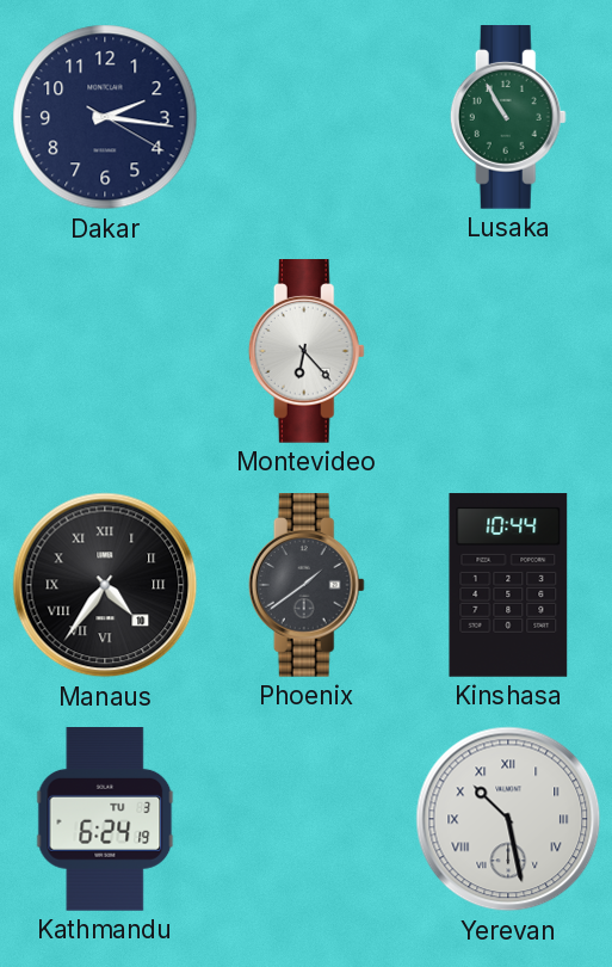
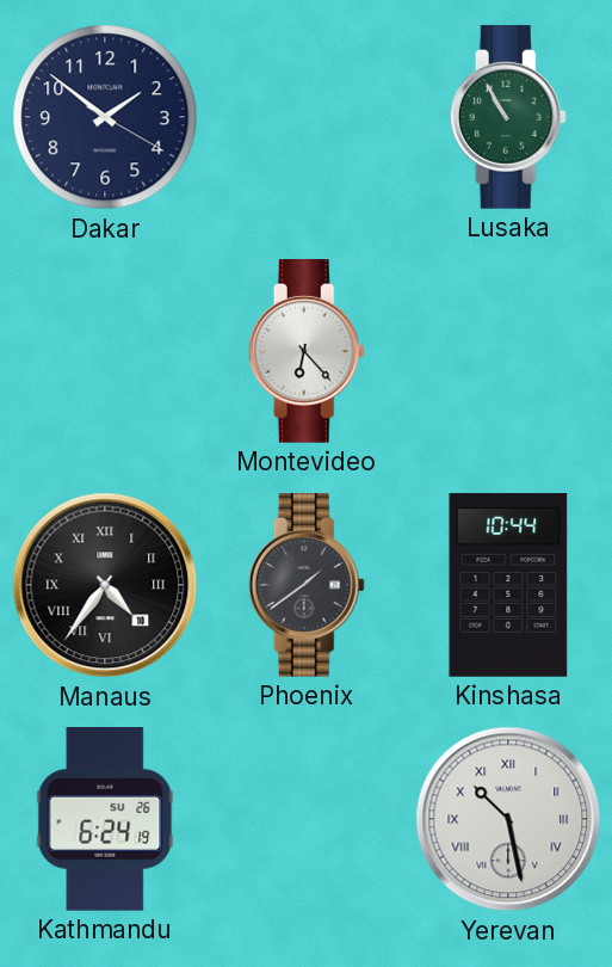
Dakar: 2:16 -> 1:51 (105, 117)
Kathmandu date: TU 3 -> SU 26 (105, 820)
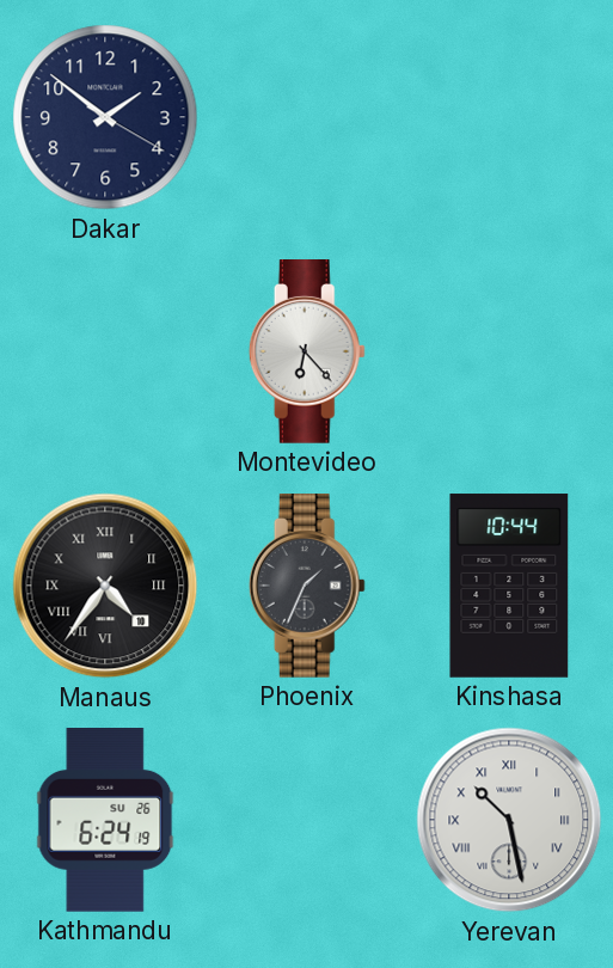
Lusaka: 10:55 -> none (508, 118)
Phoenix: 1:39 -> 1:34 (307, 587)
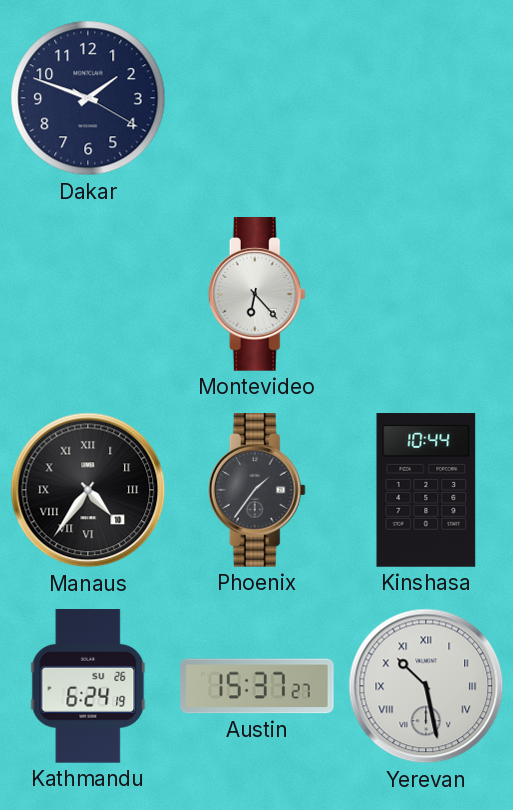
Dakar: 1:51 -> 1:48 (88, 98)
Phoenix: 1:34 -> 1:36 (257, 491)
Austin: none -> 15:37 (258, 686)
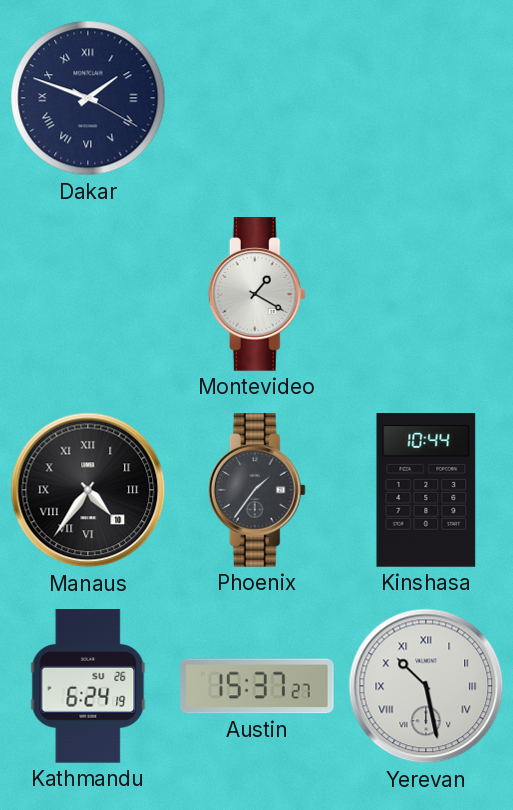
Dakar numerals: Arabic -> Roman (88, 98)
Montevideo: 6:23 -> 1:20 (257, 295)
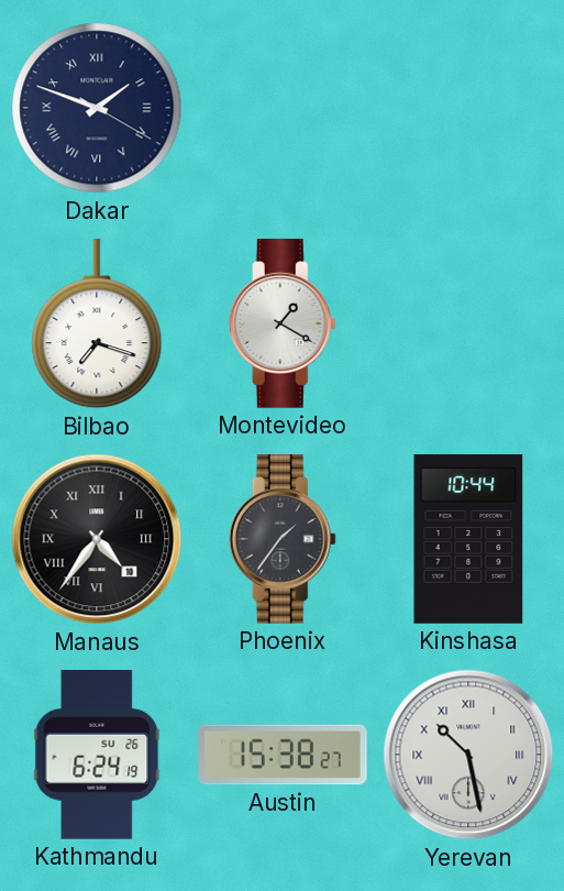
Bilbao: none -> 7:18 (97, 324)
Austin: 15:37 -> 15:38 (284, 755)
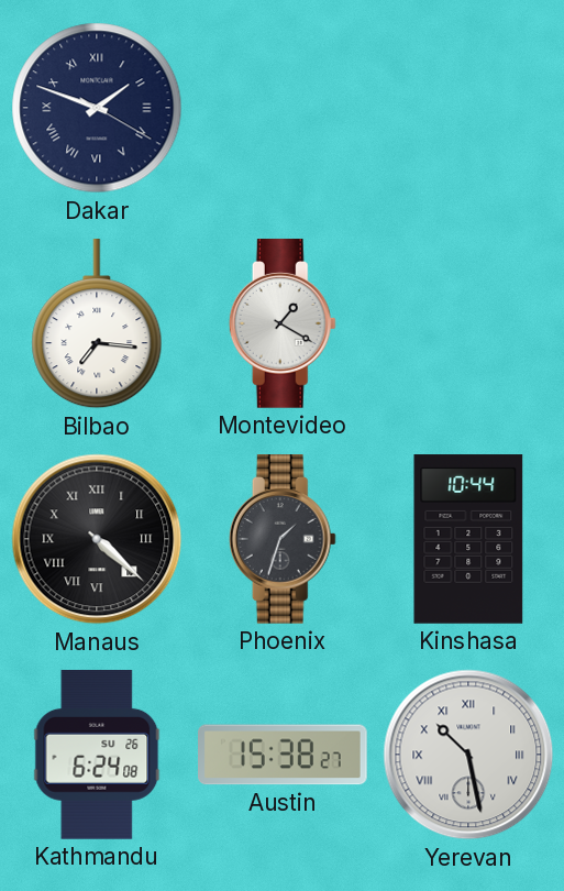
Bilbao: 7:18 -> 7:16 (97, 324)
Manaus: 4:36 -> 4:22 (97, 539)
Phoenix: 1:36 -> 1:33 (283, 540)
Kathmandu: 6:24:19 -> 6:24:08 (97, 756)
